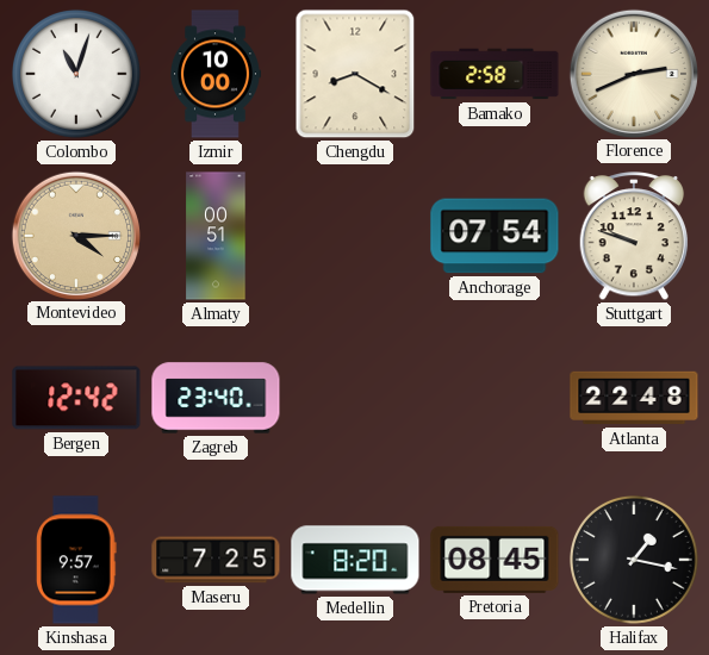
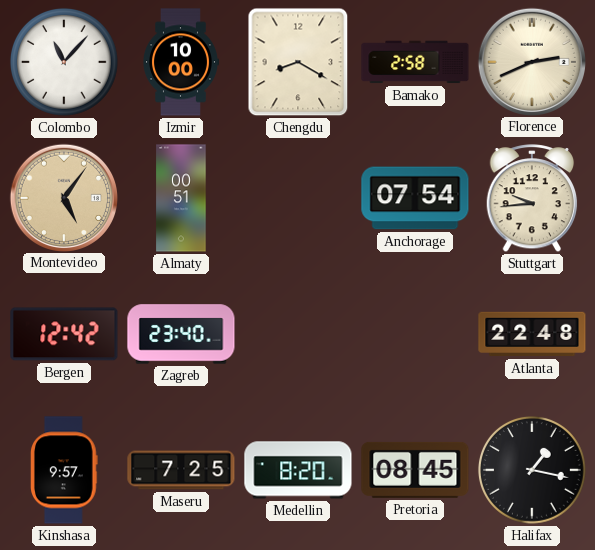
Colombo: 11:03 -> 11:07 (64, 62)
Montevideo: 4:15 -> 5:06 (63, 197)
Stuttgart: 9:48 -> 9:44 (532, 199)
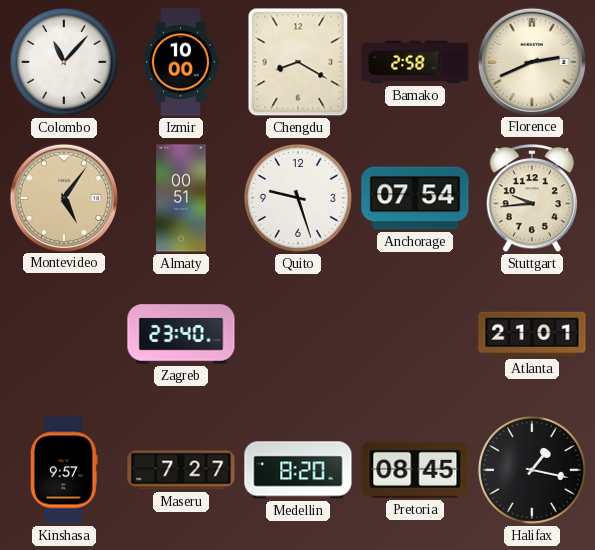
Quito: none -> 9:27 (298, 198)
Bergen: 12:42 -> none (64, 334)
Atlanta: 22:48 -> 21:01 (532, 334)
Maseru: 7:25 -> 7:27 (181, 470)
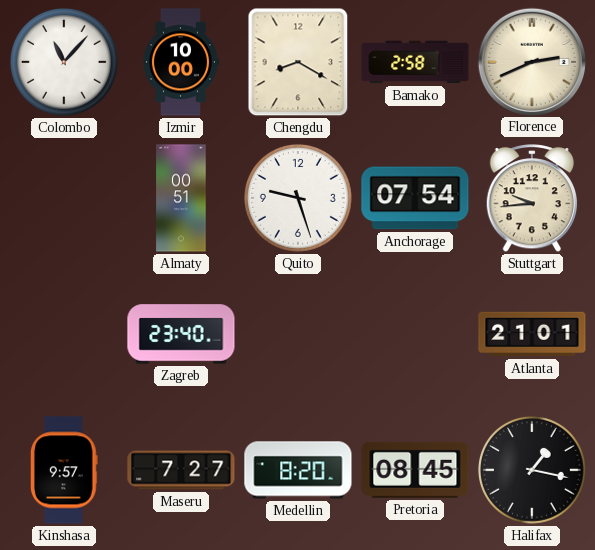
Montevideo: 5:06 -> none (63, 197)
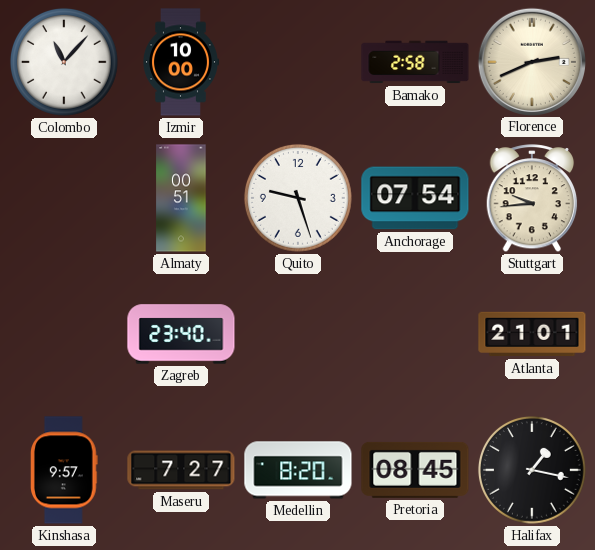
Chengdu: 8:20 -> none (298, 62)
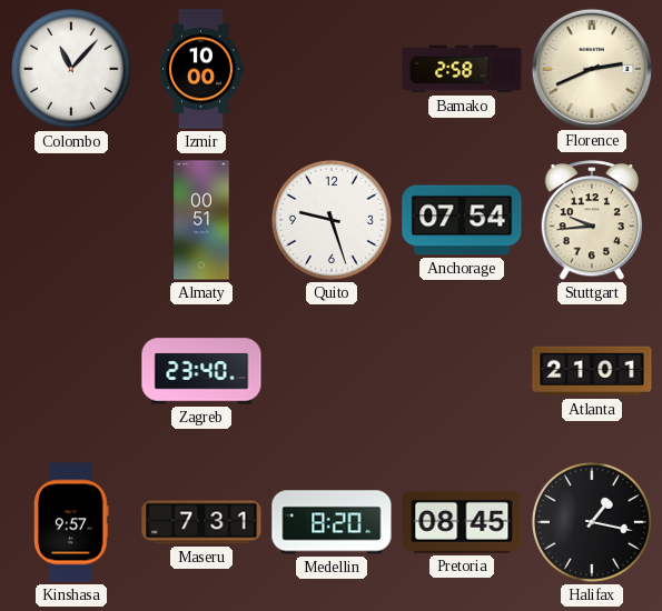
Maseru: 7:27 -> 7:31 (201, 522)
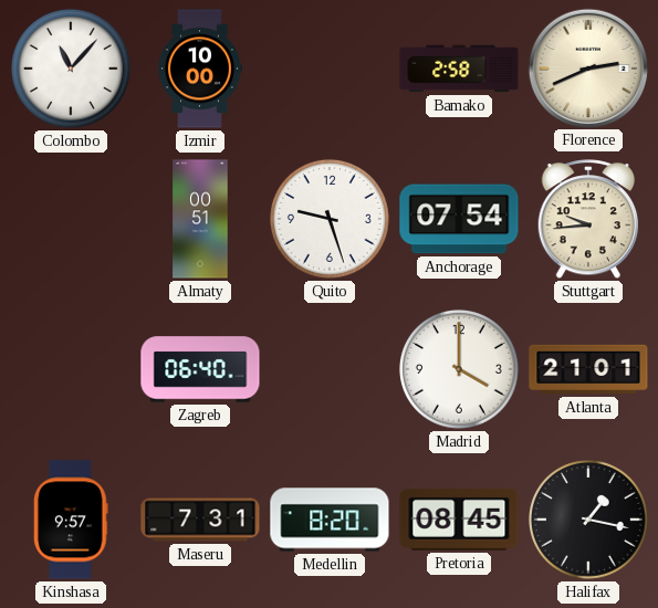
Zagreb: 23:40 -> 06:40 (200, 369)
Madrid: none -> 4:00 (459, 369)
